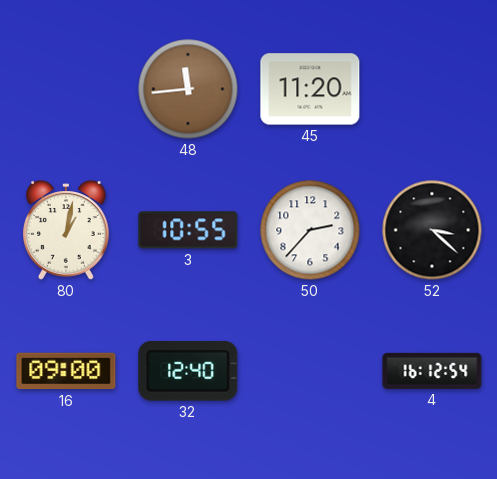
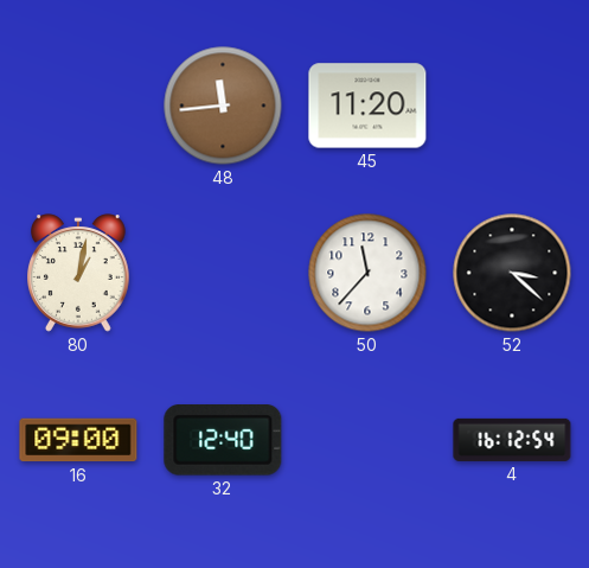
3: 10:55 -> none (188, 230)
50: 2:37 -> 11:37 (367, 273)
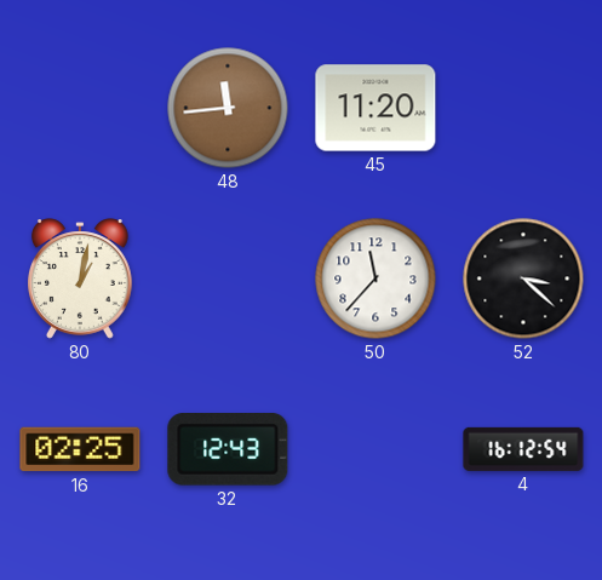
16: 09:00 -> 02:25 (80, 449)
32: 12:40 -> 12:43 (228, 450)
